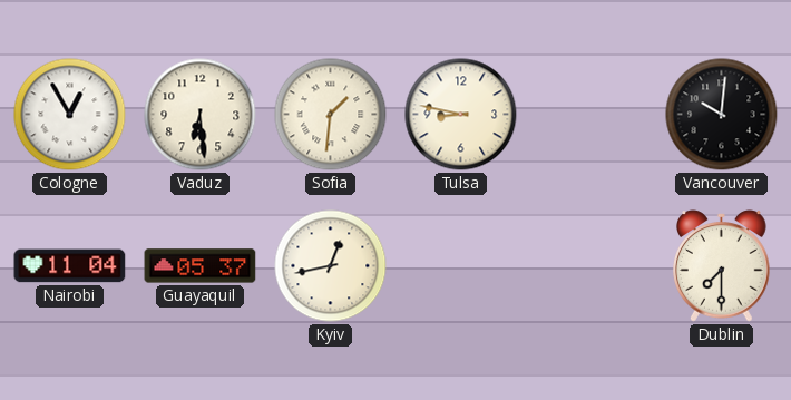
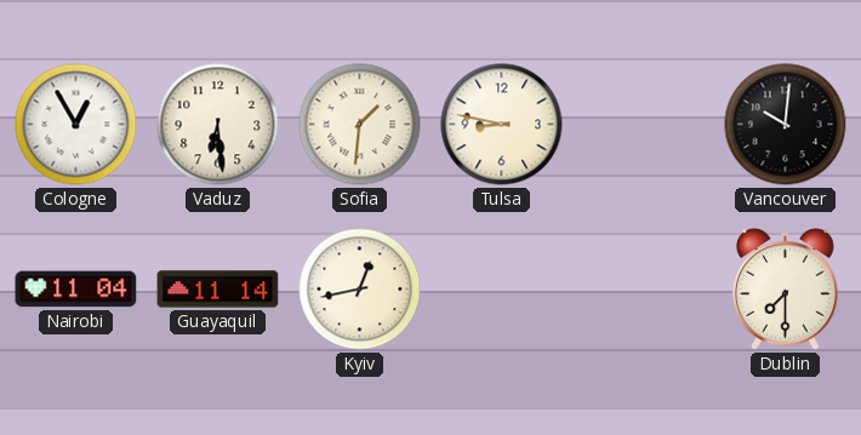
Guayaquil: 05:37 -> 11:14 (218, 290)
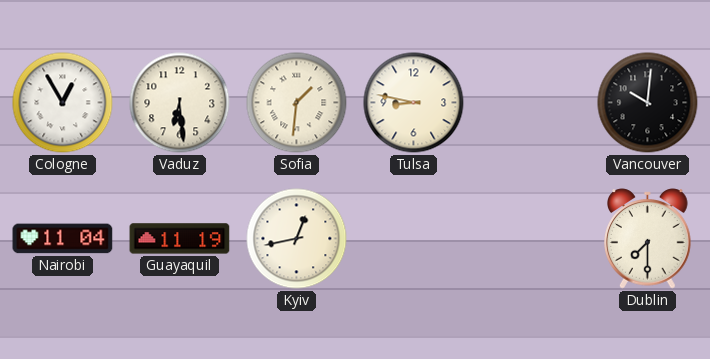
Guayaquil: 11:14 -> 11:19 (180, 239)
